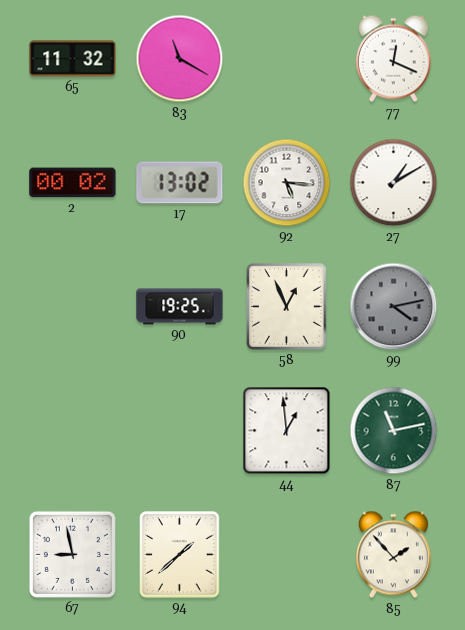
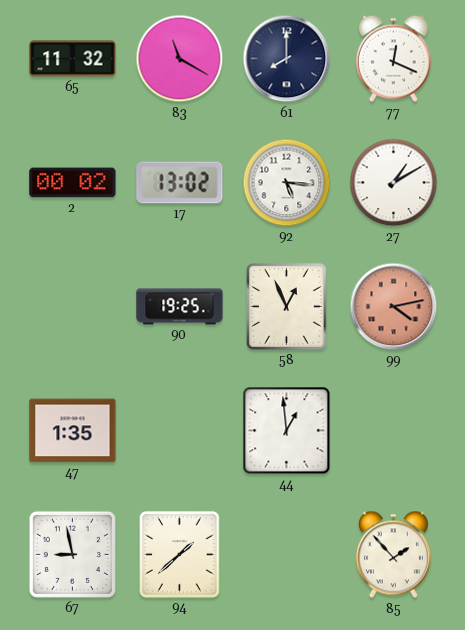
61: none -> 8:00 (287, 59)
99 dial: grey -> salmon (394, 307)
47: none -> 1:35 (73, 431)
87: 11:13 -> none (394, 431)
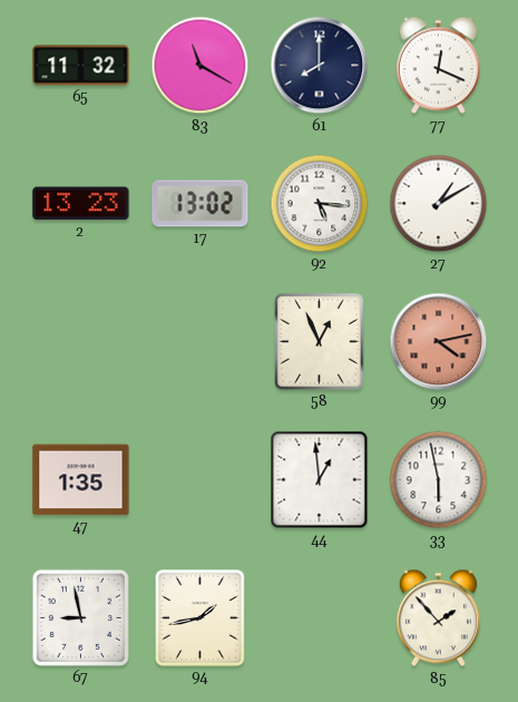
2: 00:02 -> 13:23 (81, 204)
90: 19:25 -> none (180, 307)
33: none -> 5:58 (439, 480)
94: 1:38 -> 1:43 (201, 618)
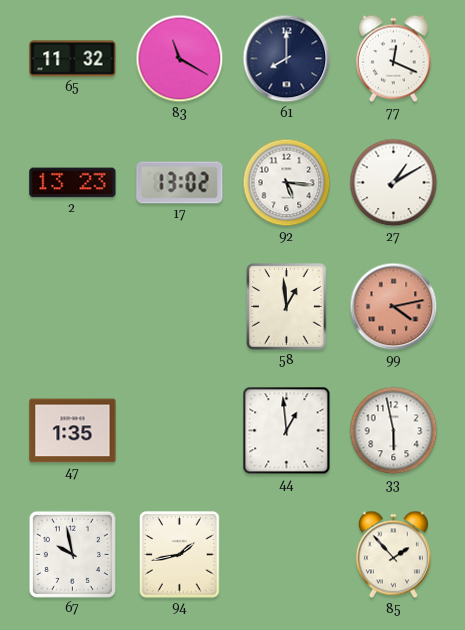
58: 12:56 -> 12:59 (287, 307)
67: 8:58 -> 9:58 (72, 554)
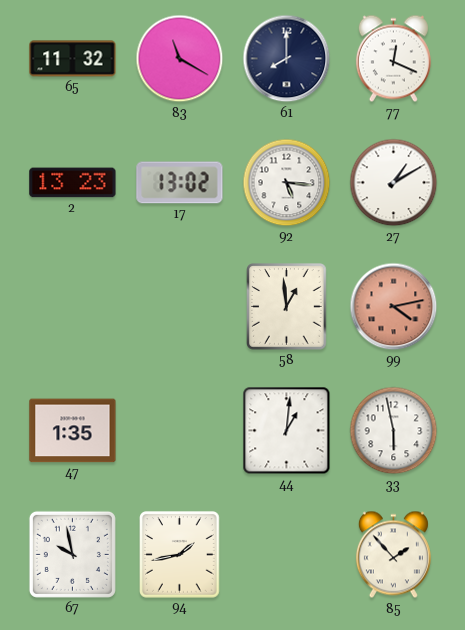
44: 12:59 -> 1:01 (287, 431)
